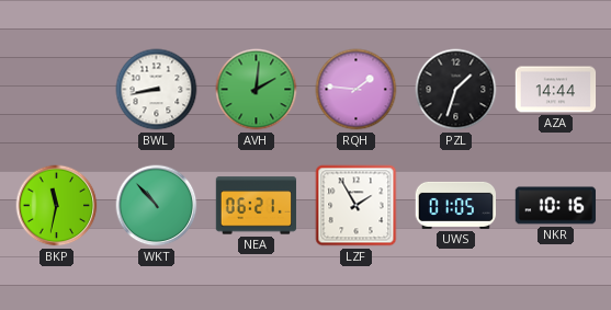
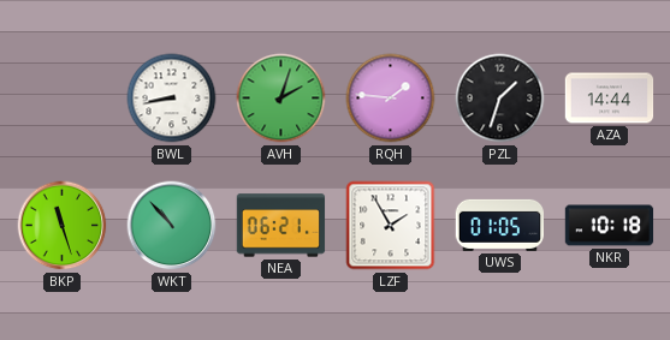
AVH: 2:01 -> 2:03 (281, 99)
BKP: 11:32 -> 11:27 (63, 226)
NKR: 10:16 -> 10:18 (610, 226)
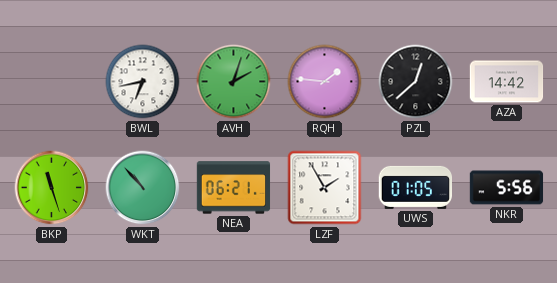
BWL: 8:43 -> 6:43 (143, 82)
PZL: 1:33 -> 12:38 (416, 82)
AZA: 14:44 -> 14:42 (507, 82)
NKR: 10:18 -> 5:56 (507, 188)
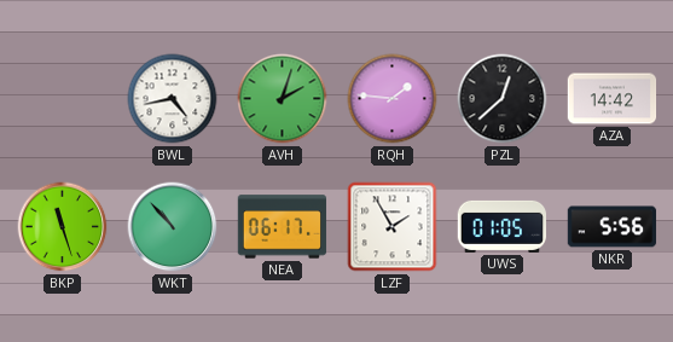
BWL: 6:43 -> 4:43 (173, 99)
NEA: 06:21 -> 06:17 (283, 227)
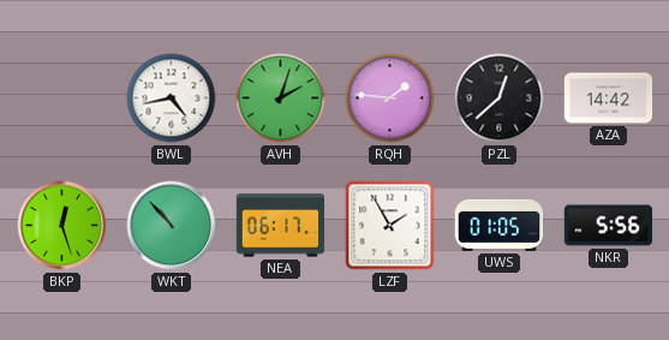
BKP: 11:27 -> 12:27 (62, 226)
